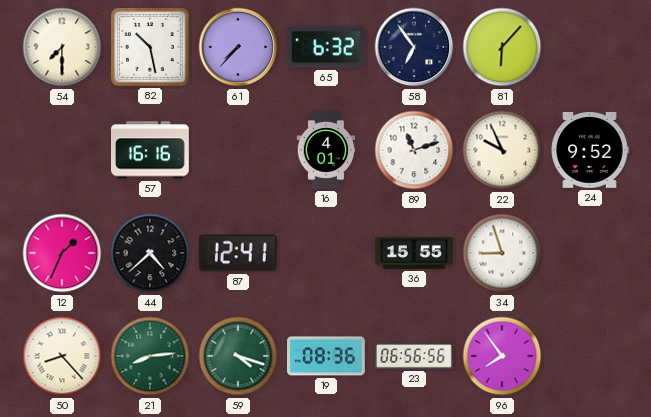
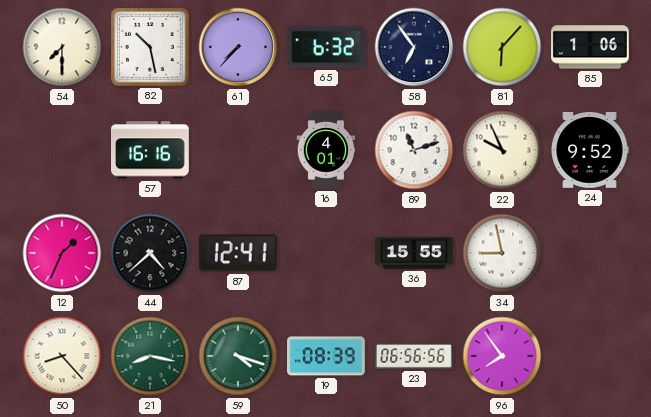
85: none -> 1:06 (591, 47)
34: 8:57 -> 8:58 (502, 253)
21: 8:14 -> 8:17 (150, 356)
19: 08:36 -> 08:39 (327, 356)
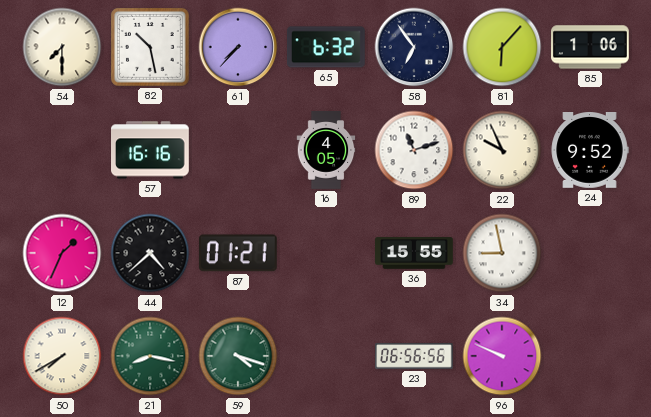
16: 4:01 -> 4:05 (326, 150)
87: 12:41 -> 01:21 (238, 253)
50: 8:23 -> 7:40 (62, 356)
19: 08:39 -> none (327, 356)
96: 7:54 -> 9:49 (502, 356)
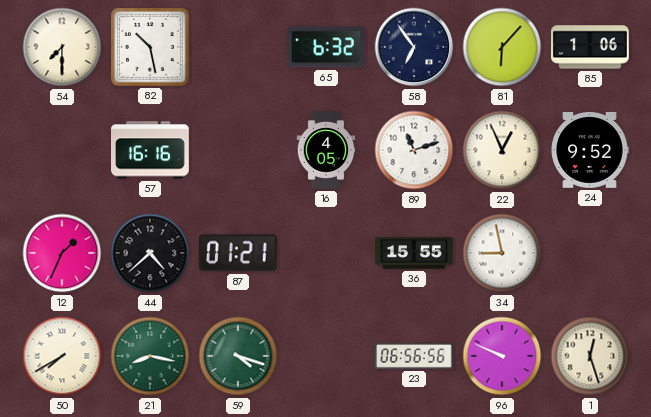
61: 7:37 -> none (238, 47)
22: 9:56 -> 12:56 (502, 150)
1: none -> 12:27 (590, 356)
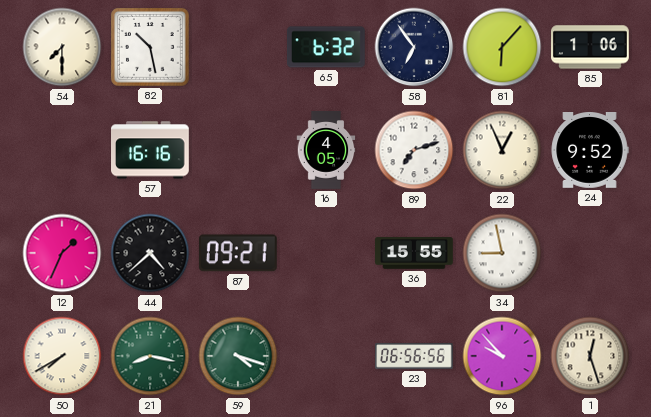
89: 11:12 -> 7:12 (414, 150)
87: 01:21 -> 09:21 (238, 253)
96: 9:49 -> 9:53 (502, 356)
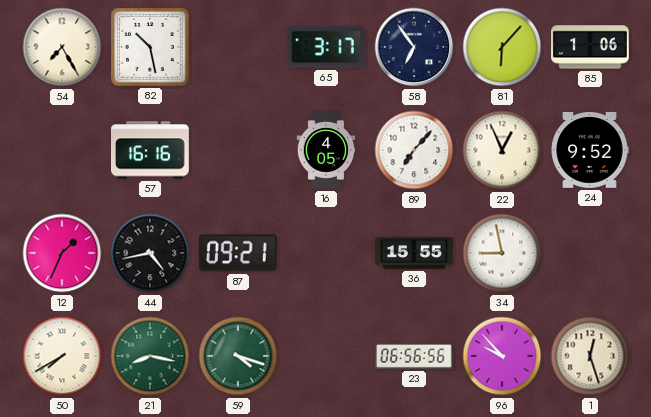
54: 7:30 -> 7:25 (62, 47)
65: 6:32 -> 3:17 (326, 47)
89: 7:12 -> 7:07 (414, 150)
44: 4:38 -> 4:43 (150, 253)
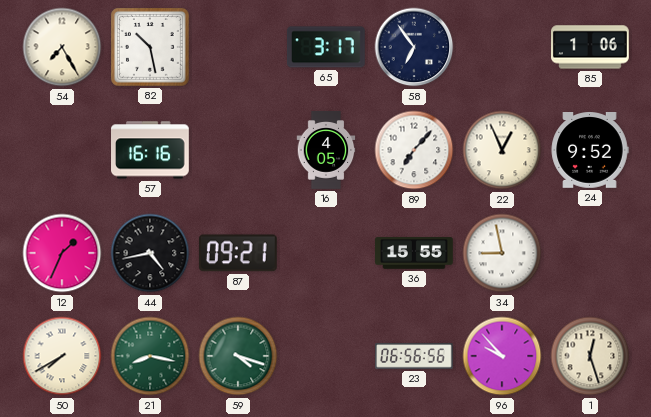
81: 6:07 -> none (502, 47)
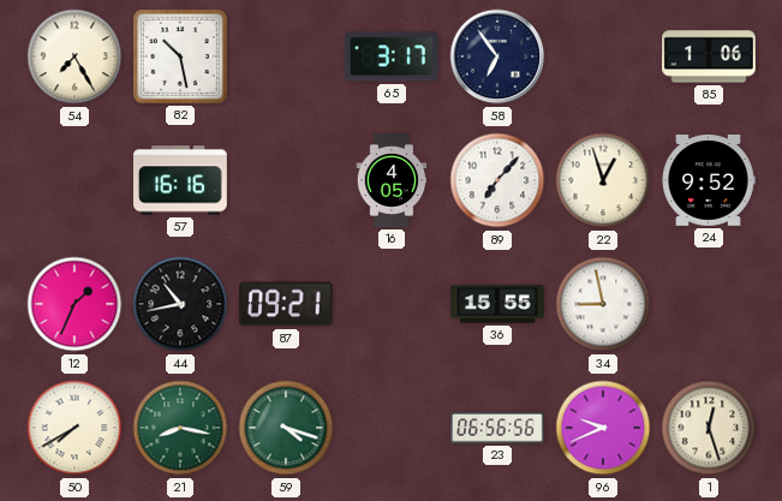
22: 12:56 -> 12:57 (603, 180)
44: 4:43 -> 10:43 (180, 304)
96: 9:53 -> 9:41 (603, 428)
